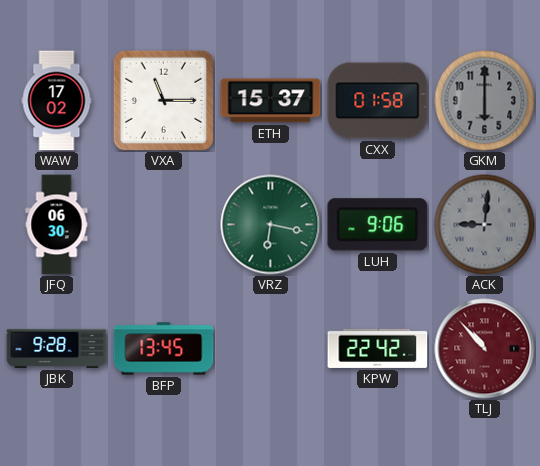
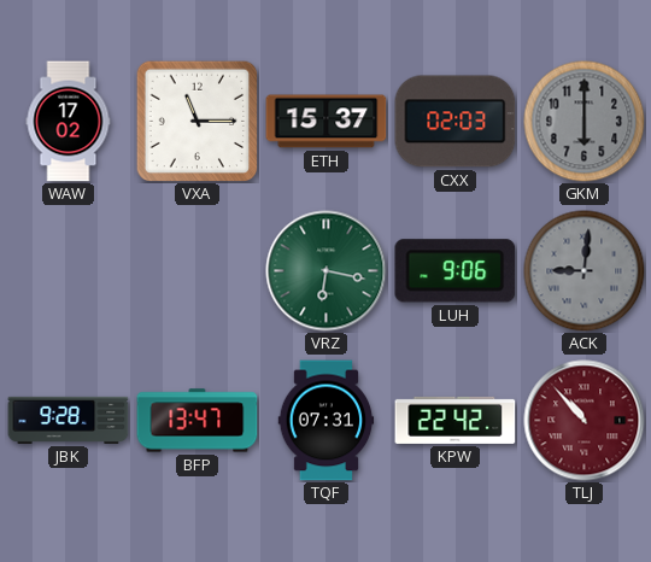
CXX: 01:58 -> 02:03 (456, 122)
JFQ: 06:30 -> none (57, 225)
BFP: 13:45 -> 13:47 (198, 421)
TQF: none -> 07:31 (327, 421)
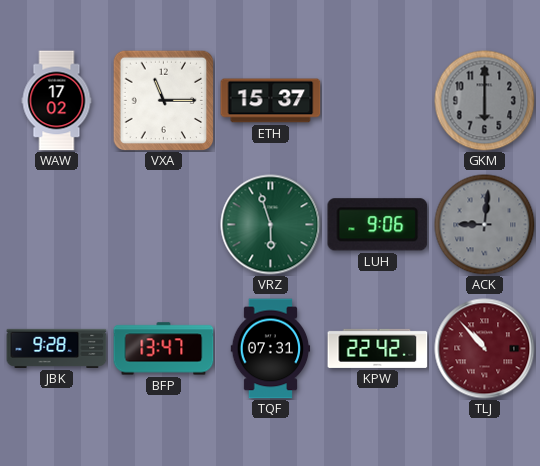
CXX: 02:03 -> none (456, 122)
VRZ: 6:17 -> 5:57 (271, 225)
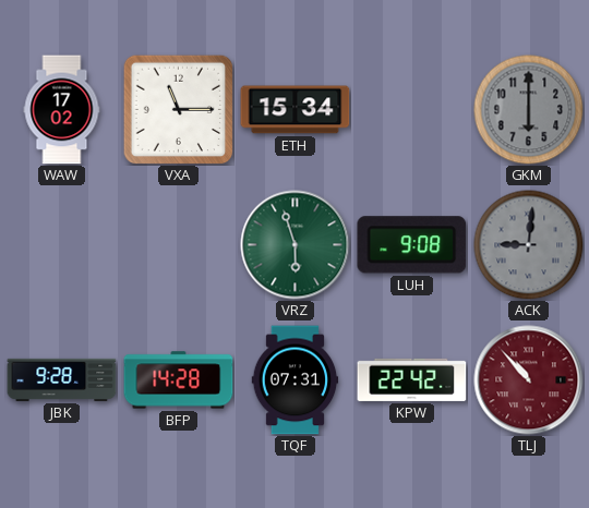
ETH: 15:37 -> 15:34 (296, 110)
LUH: 9:06 -> 9:08 (412, 245)
BFP: 13:47 -> 14:28 (179, 380)
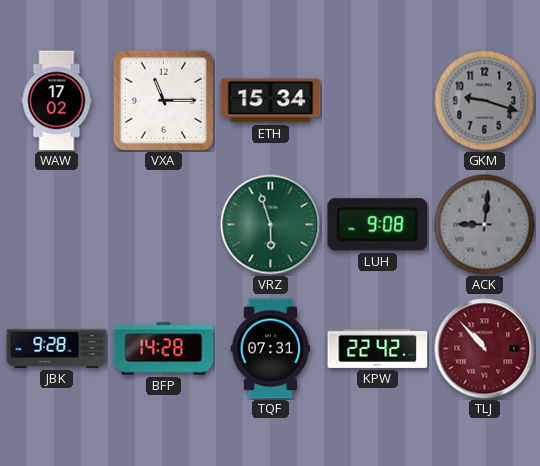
GKM: 6:00 -> 9:18 (485, 101)
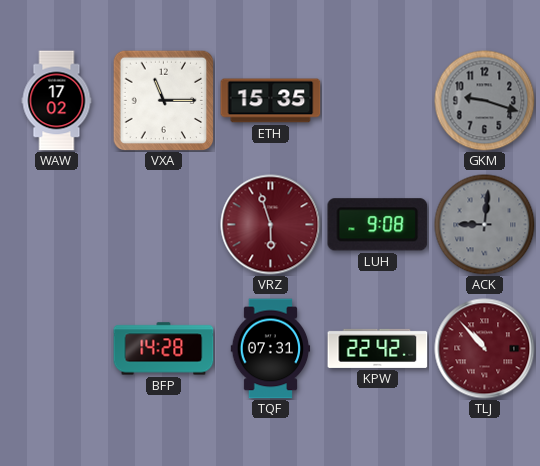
ETH: 15:34 -> 15:35 (271, 101)
VRZ dial: green -> burgundy (271, 225)
JBK: 9:28 -> none (57, 348)
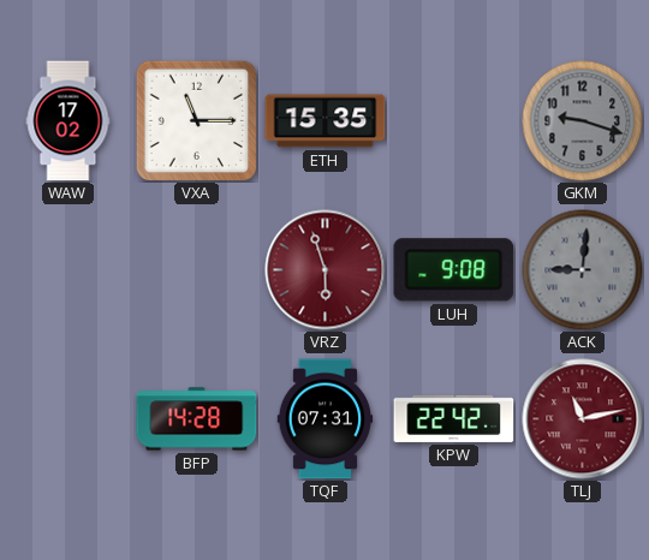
TLJ: 10:53 -> 11:13 (583, 419)
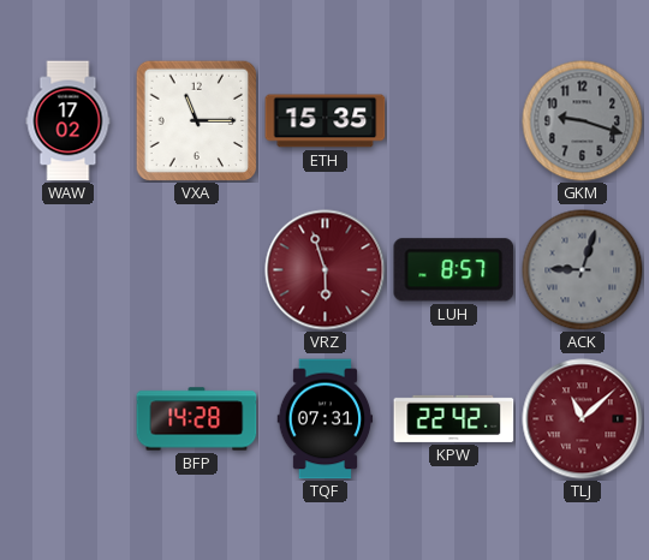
LUH: 9:08 -> 8:57 (454, 270)
ACK: 9:01 -> 9:03 (583, 270)
TLJ: 11:13 -> 11:08 (583, 419)
